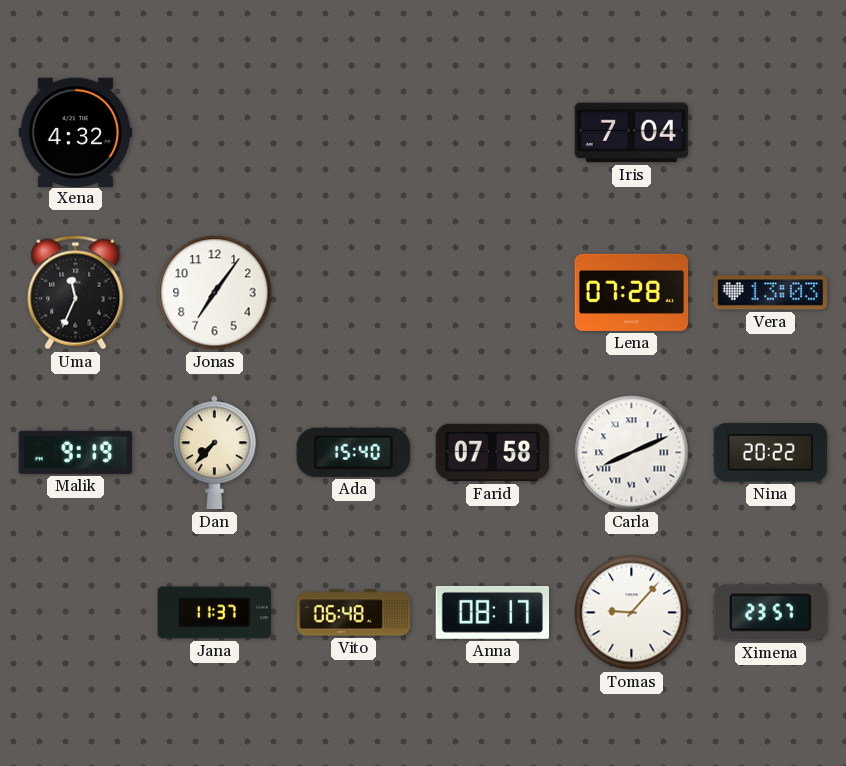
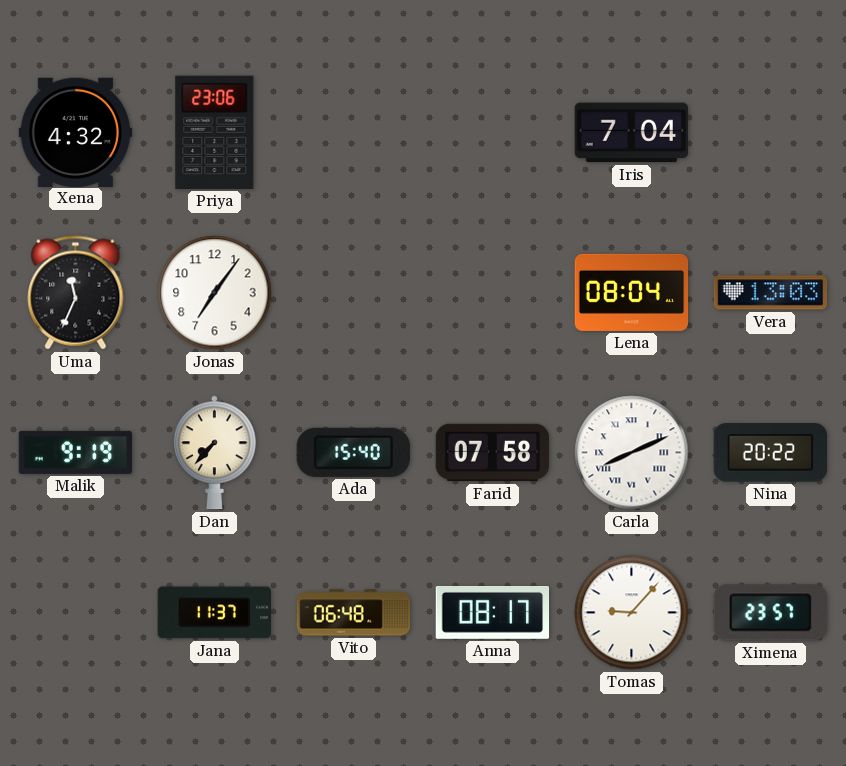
Priya: none -> 23:06 (215, 132)
Lena: 07:28 -> 08:04 (632, 292)
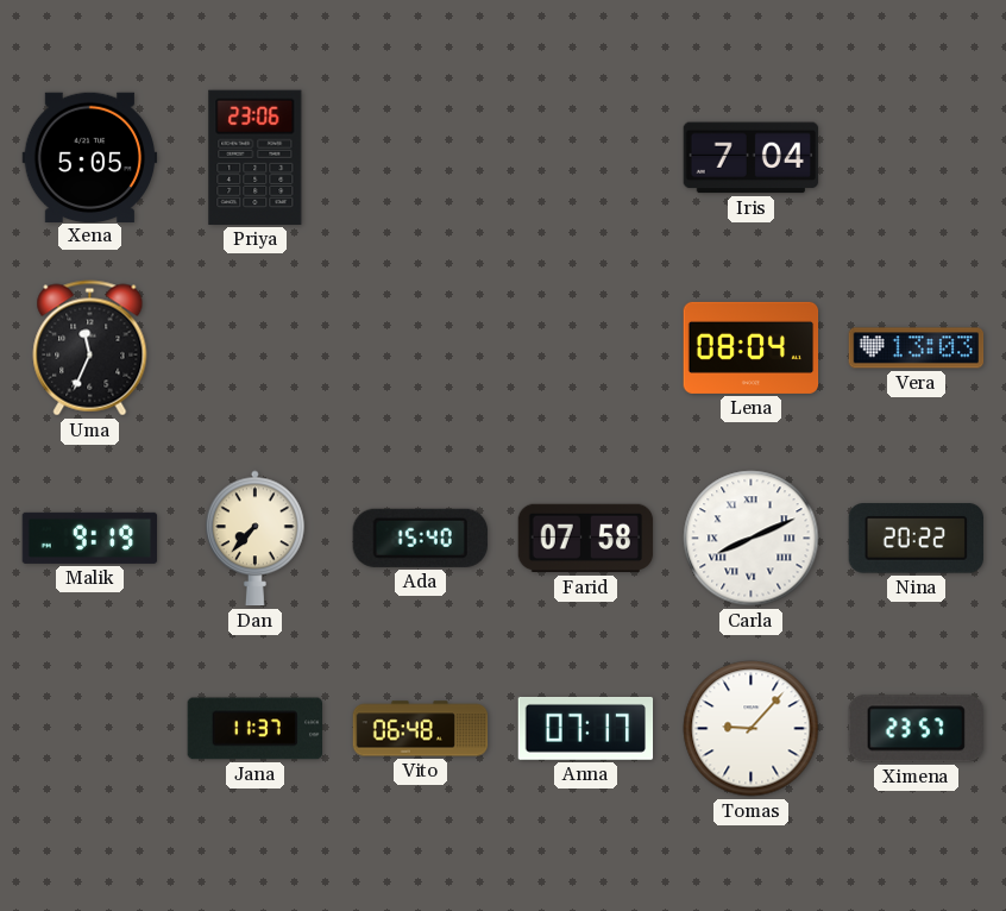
Xena: 4:32 -> 5:05 (90, 157)
Jonas: 7:06 -> none (215, 293)
Anna: 08:17 -> 07:17 (586, 728)
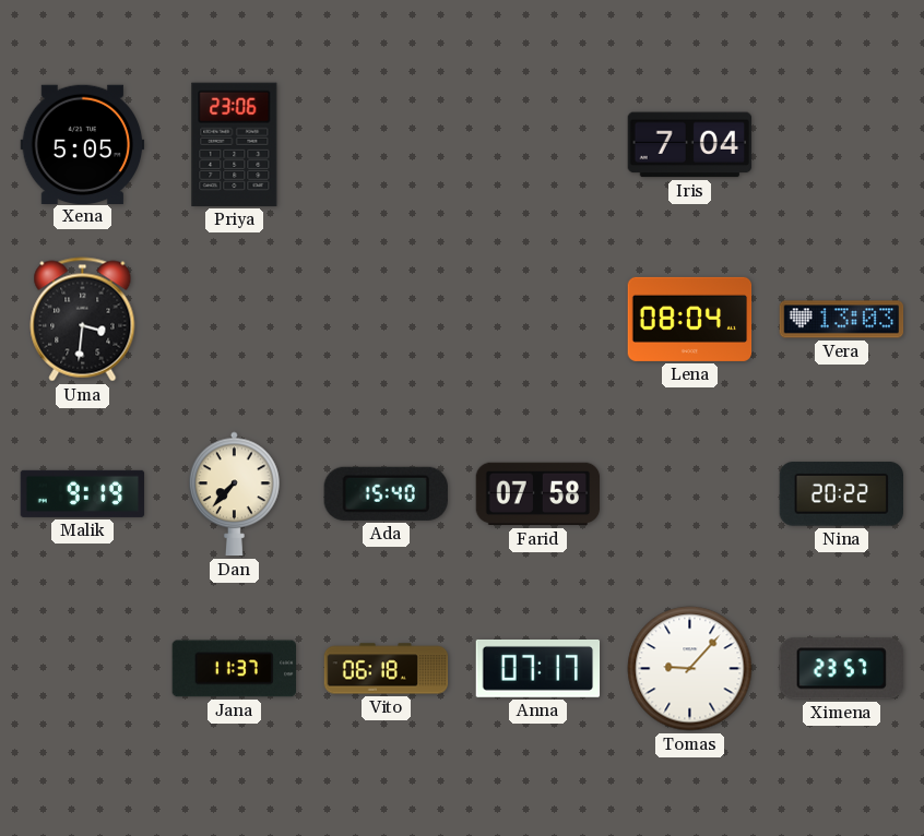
Uma: 11:34 -> 3:31 (83, 320)
Carla: 8:11 -> none (752, 539)
Vito: 06:48 -> 06:18 (387, 669)
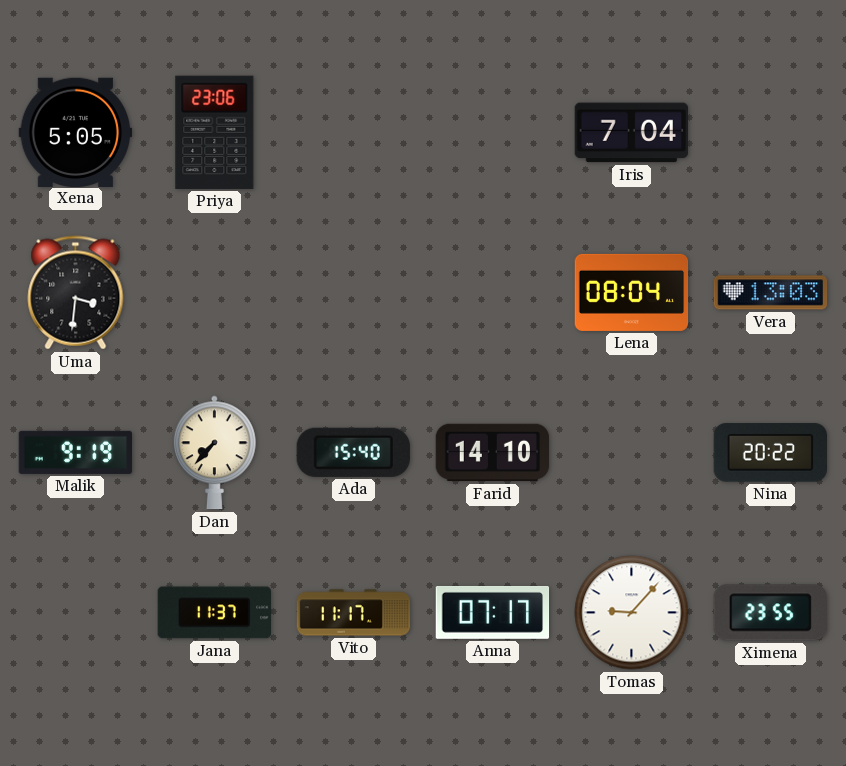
Farid: 07:58 -> 14:10 (493, 453)
Vito: 06:18 -> 11:17 (354, 613)
Ximena: 23:57 -> 23:55 (770, 613)
